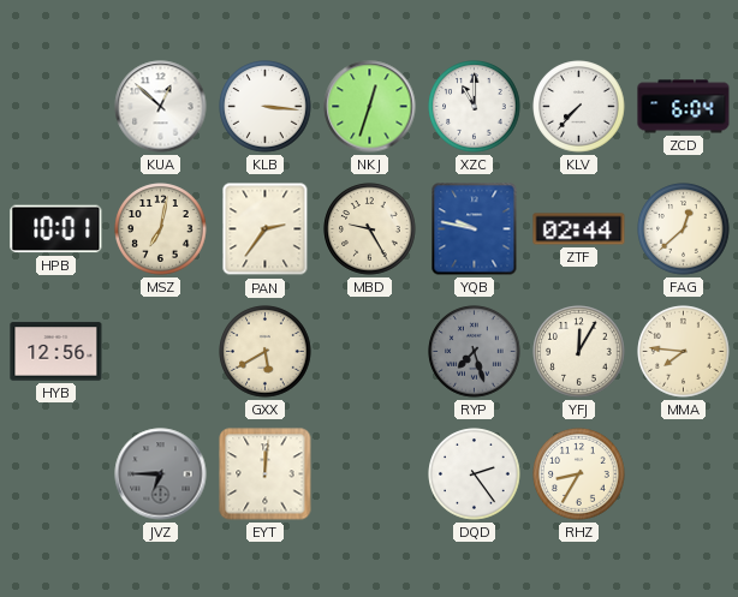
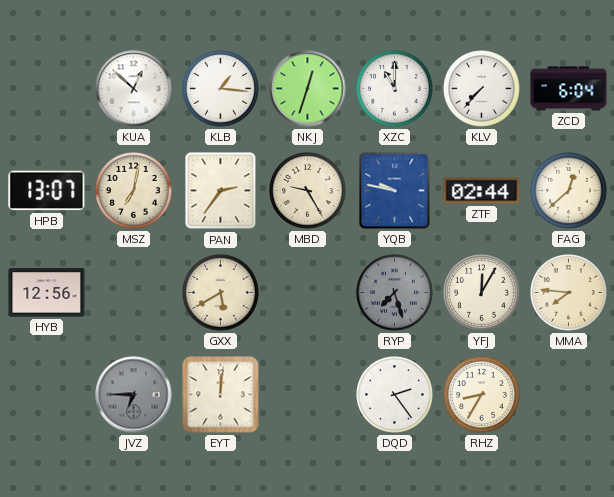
KLB: 3:16 -> 1:16 (221, 89)
HPB: 10:01 -> 13:07 (47, 191)
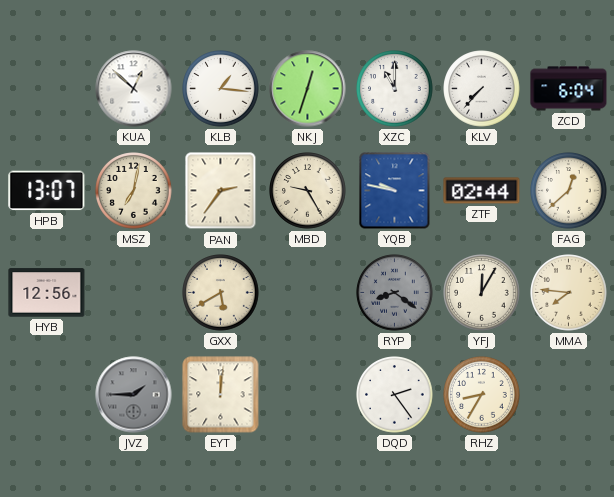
RYP: 7:27 -> 8:21 (395, 293)
JVZ: 6:45 -> 1:45 (134, 395)
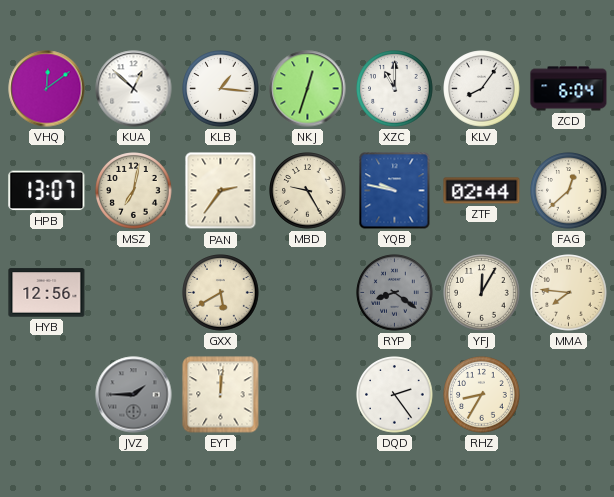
VHQ: none -> 12:09 (47, 89)
KLV: 7:37 -> 8:06 (482, 89)
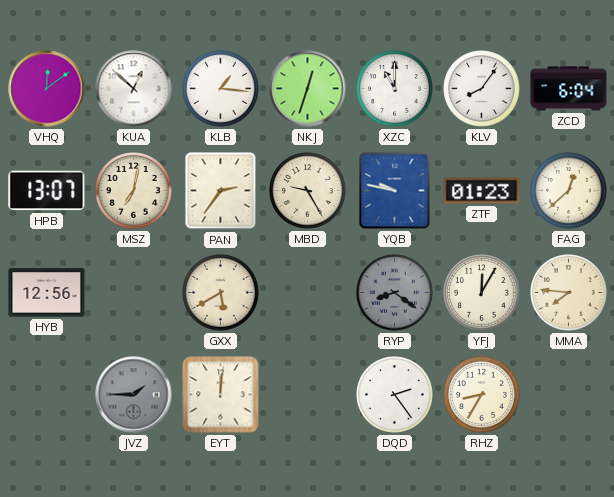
ZTF: 02:44 -> 01:23 (482, 191)
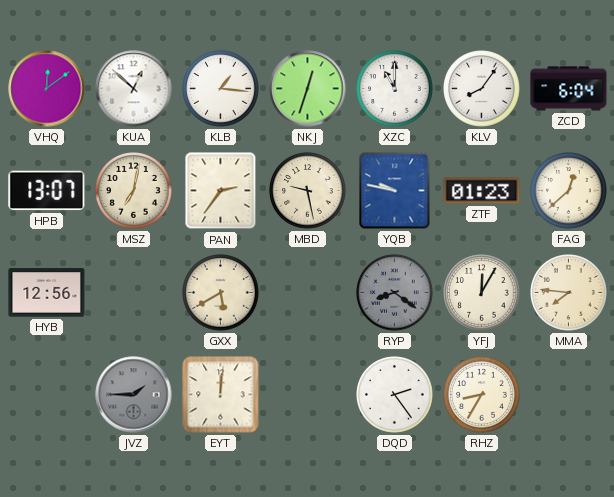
MBD: 9:25 -> 9:28 (308, 191)
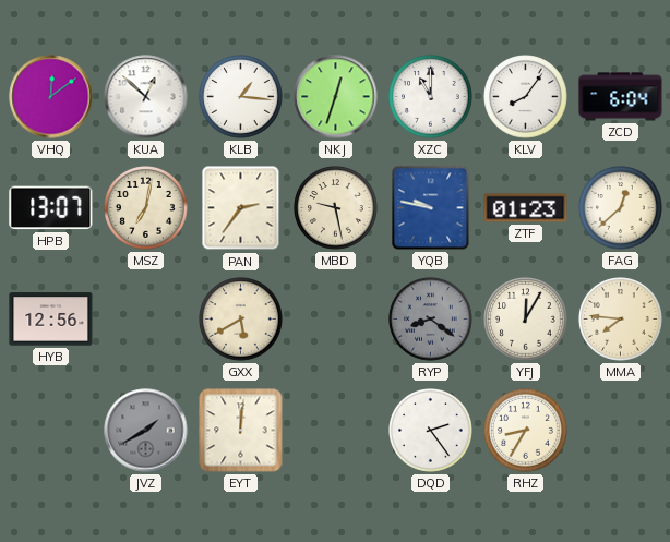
JVZ: 1:45 -> 1:40 (146, 431)
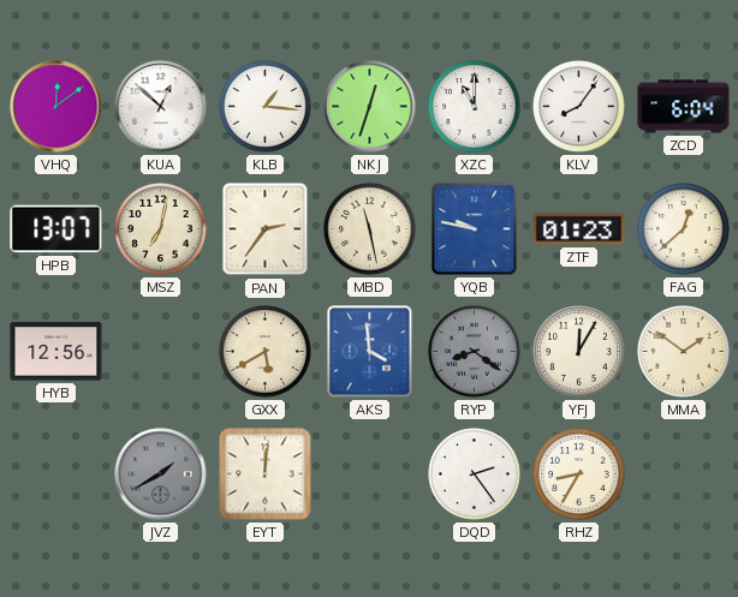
MBD: 9:28 -> 11:28 (370, 229)
AKS: none -> 3:59 (370, 352)
MMA: 7:46 -> 1:51 (684, 352)
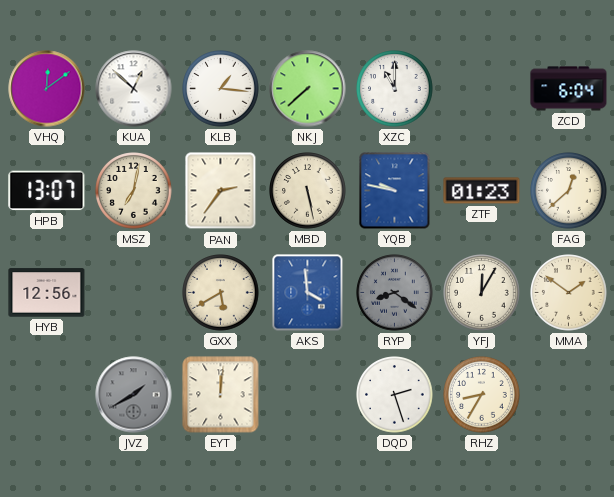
NKJ: 12:33 -> 7:38 (308, 89)
KLV: 8:06 -> none (579, 107)
MBD: 11:28 -> 5:28 (308, 191)
DQD: 2:24 -> 2:27 (395, 395)
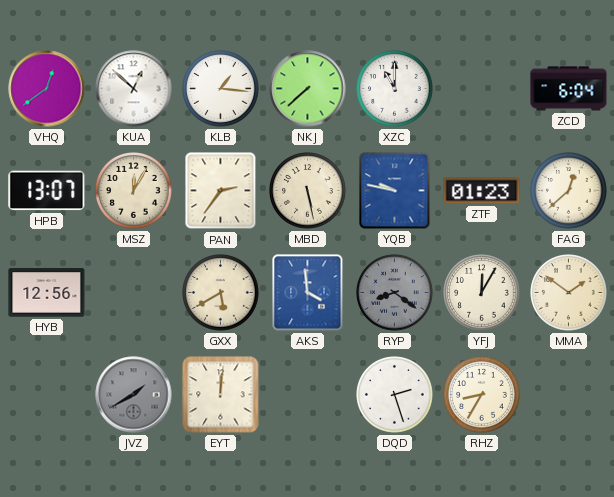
VHQ: 12:09 -> 12:39 (47, 89)
MSZ: 7:02 -> 12:05 (134, 191)
